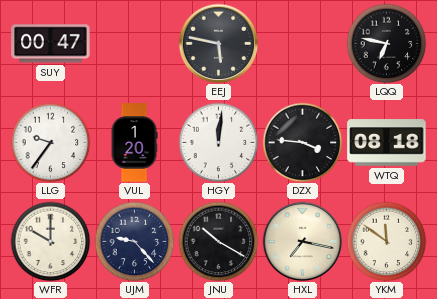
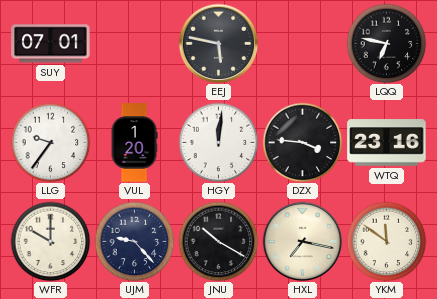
SUY: 00:47 -> 07:01 (51, 44)
WTQ: 08:18 -> 23:16 (387, 143)
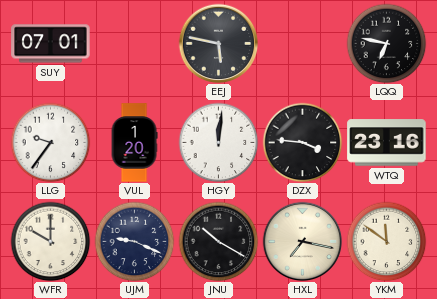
UJM: 9:23 -> 9:19 (134, 241)
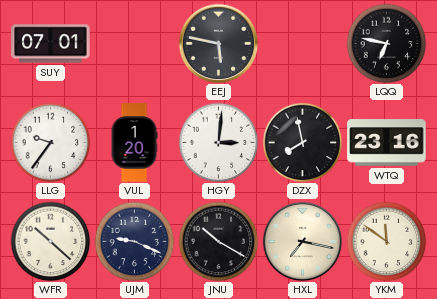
HGY: 12:01 -> 3:01 (218, 142)
DZX: 3:46 -> 7:58 (302, 142)
WFR: 10:00 -> 10:22 (50, 241)
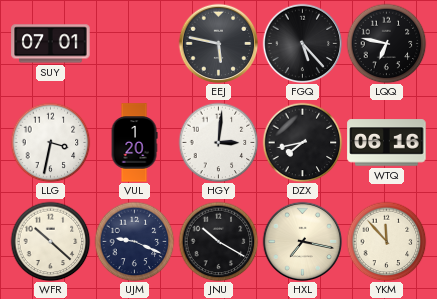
FGQ: none -> 5:23 (302, 43)
LLG: 9:36 -> 3:32 (50, 142)
DZX: 7:58 -> 7:43 (302, 142)
WTQ: 23:16 -> 06:16 (387, 143)
YKM: 11:51 -> 11:53 (386, 241)
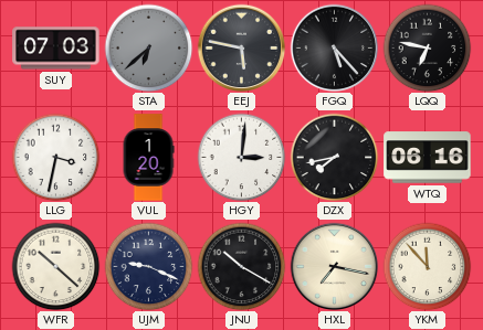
SUY: 07:01 -> 07:03 (56, 49)
STA: none -> 6:38 (148, 47)
